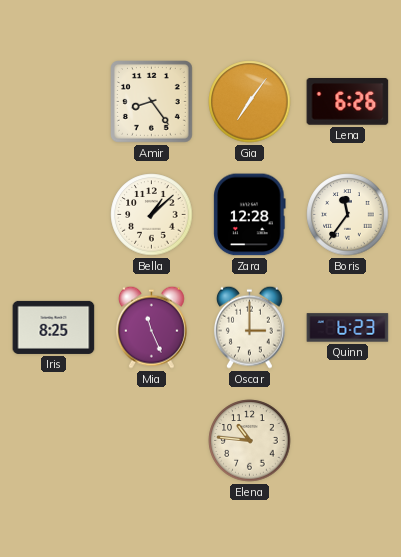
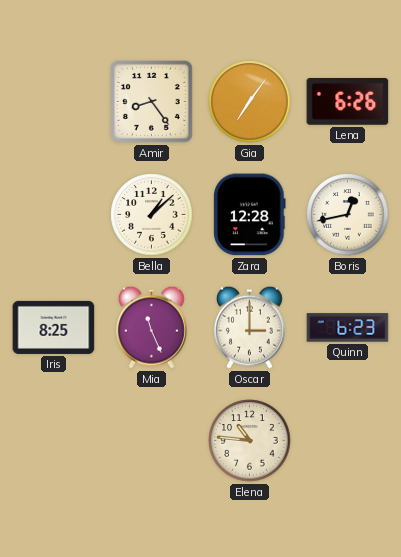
Boris: 11:36 -> 12:43 (348, 215)
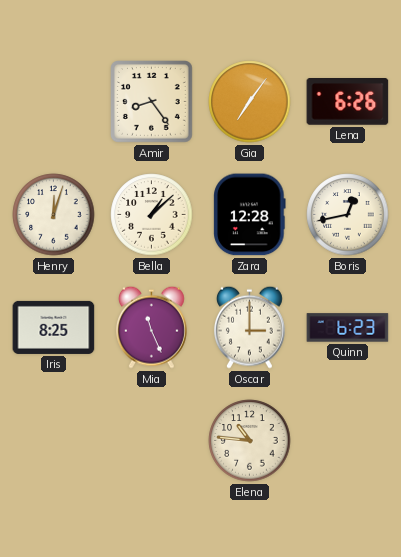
Henry: none -> 12:03 (54, 215)
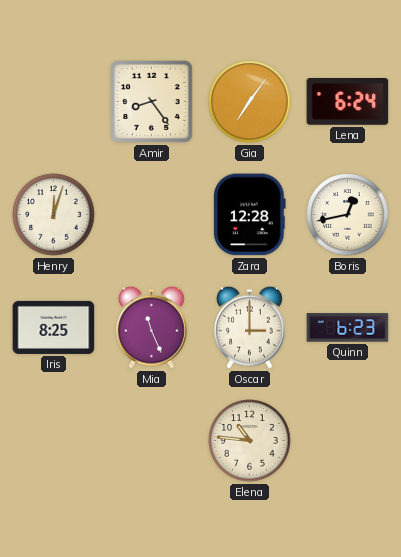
Lena: 6:26 -> 6:24 (348, 102)
Bella: 1:08 -> none (152, 215)
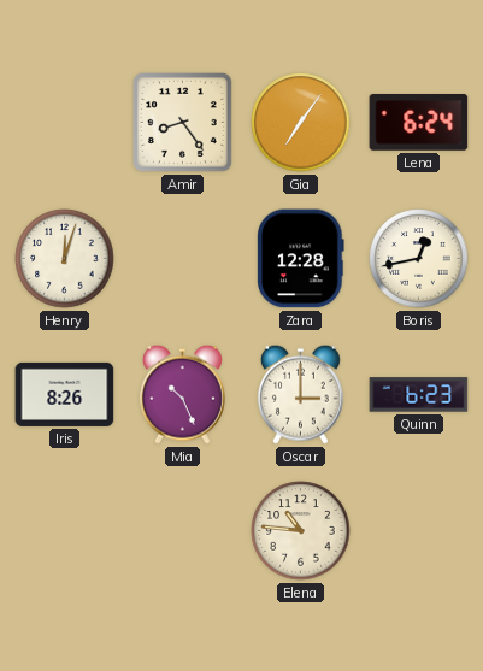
Iris: 8:25 -> 8:26 (65, 394)
Mia: 11:26 -> 10:26 (182, 394)
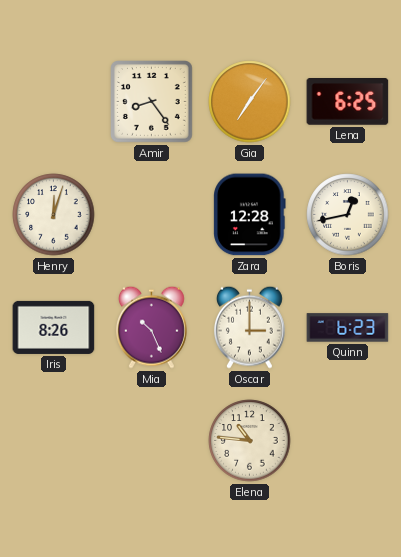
Lena: 6:24 -> 6:25 (348, 102)
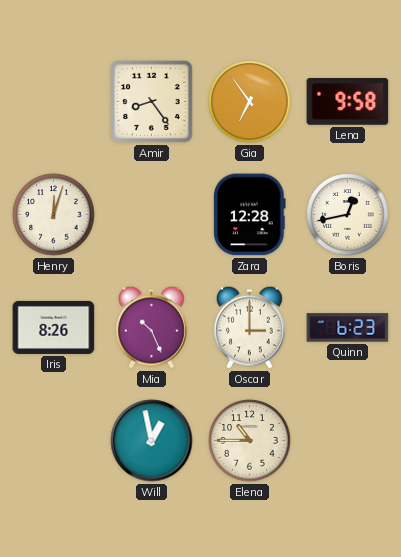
Gia: 7:06 -> 6:54 (250, 102)
Lena: 6:25 -> 9:58 (348, 102)
Will: none -> 12:58 (152, 441)
Elena: 10:46 -> 10:45 (250, 441)
